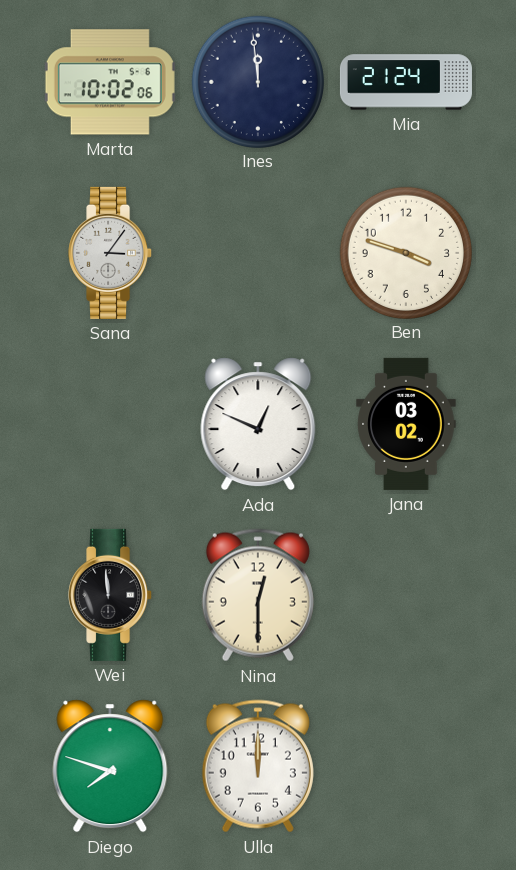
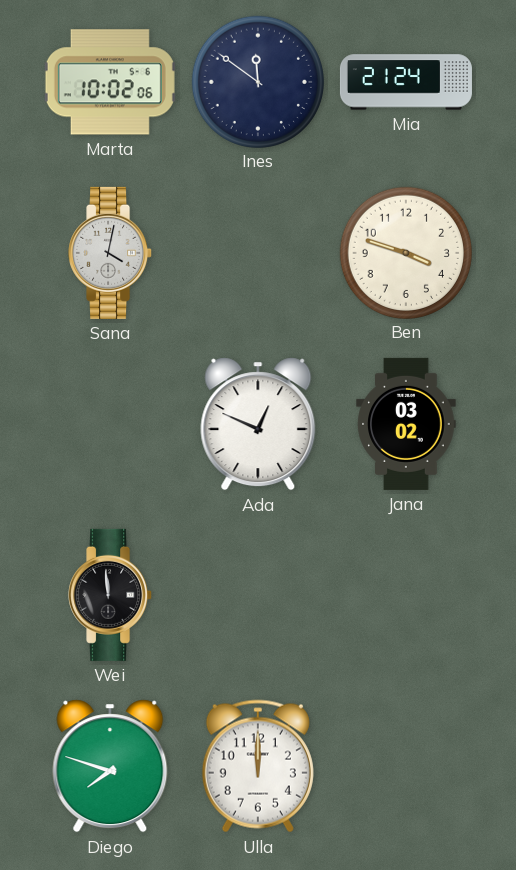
Ines: 11:59 -> 11:51 (257, 81)
Sana: 3:06 -> 4:02 (111, 253)
Nina: 12:30 -> none (258, 595)
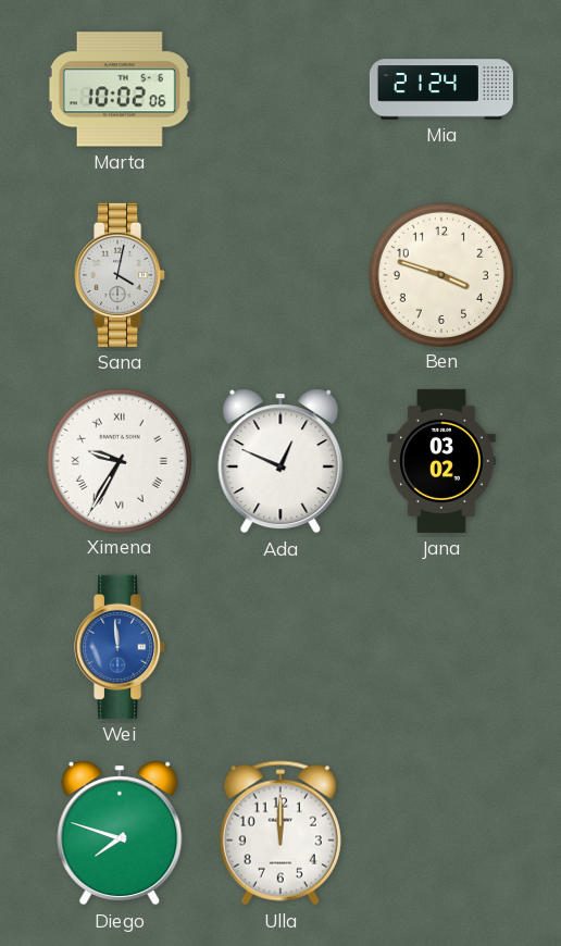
Ines: 11:51 -> none (257, 81)
Ximena: none -> 9:35 (119, 460)
Wei dial: black -> blue (121, 647)
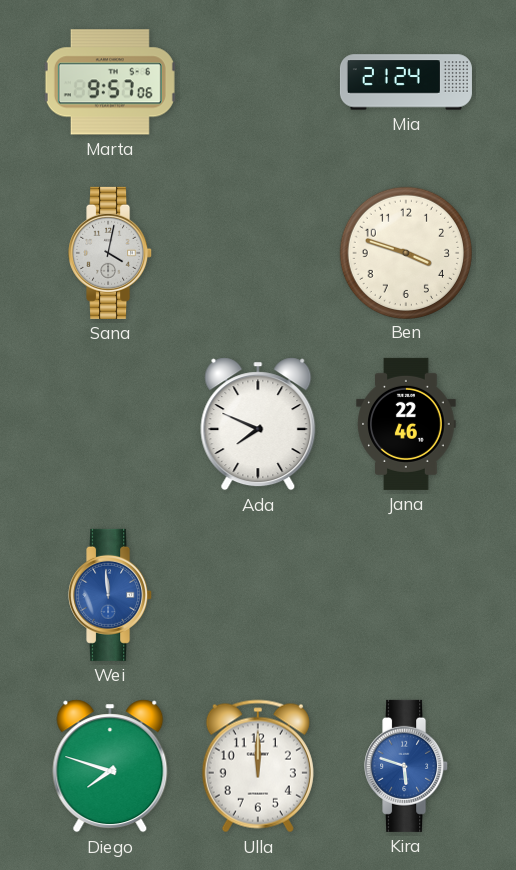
Marta: 10:02 -> 9:57 (110, 82)
Ximena: 9:35 -> none (119, 460)
Ada: 12:49 -> 7:49 (258, 424)
Jana: 03:02 -> 22:46 (406, 424)
Kira: none -> 5:48 (407, 766)
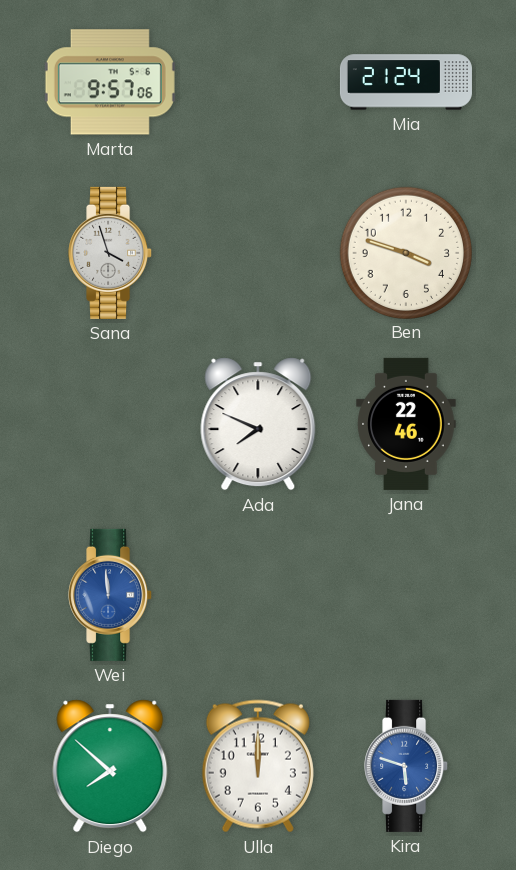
Sana: 4:02 -> 3:57 (111, 253)
Diego: 7:48 -> 7:52 (110, 766)
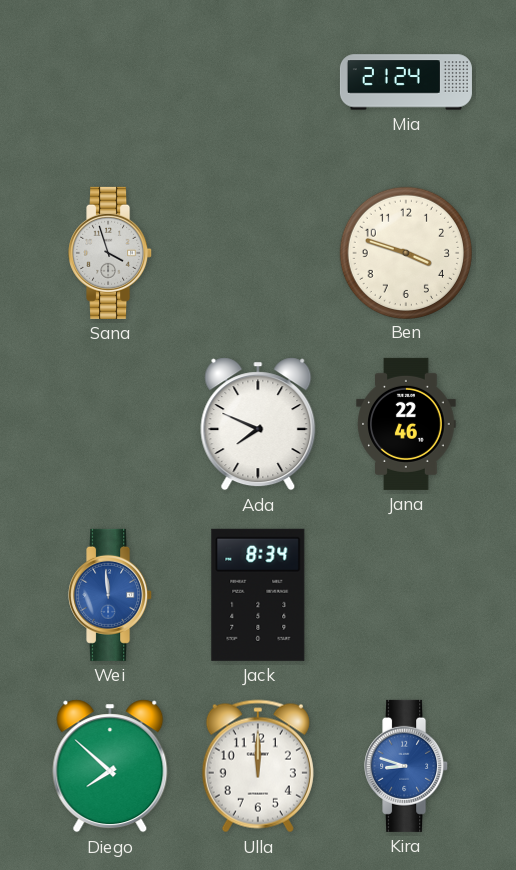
Marta: 9:57 -> none (110, 82)
Jack: none -> 8:34 (258, 595)
Kira: 5:48 -> 8:48 (407, 766)
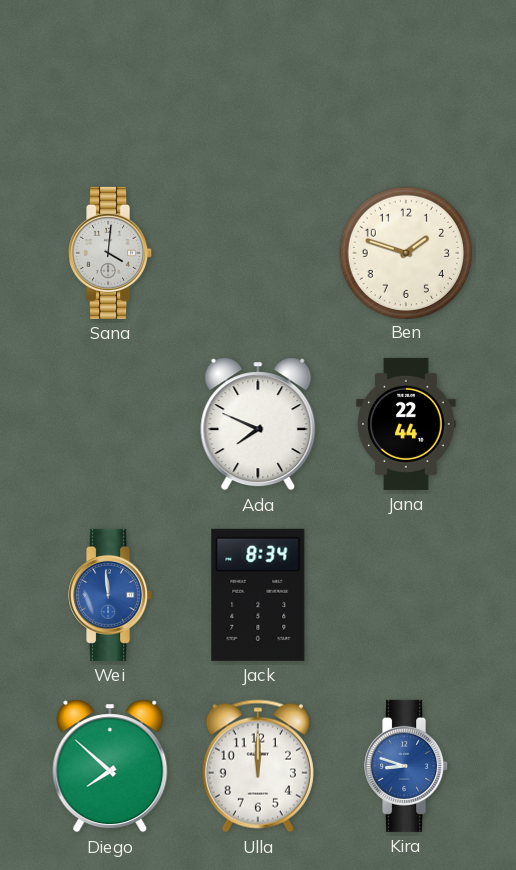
Mia: 21:24 -> none (406, 82)
Sana: 3:57 -> 4:01 (111, 253)
Ben: 3:48 -> 1:48 (405, 252)
Jana: 22:46 -> 22:44 (406, 424)
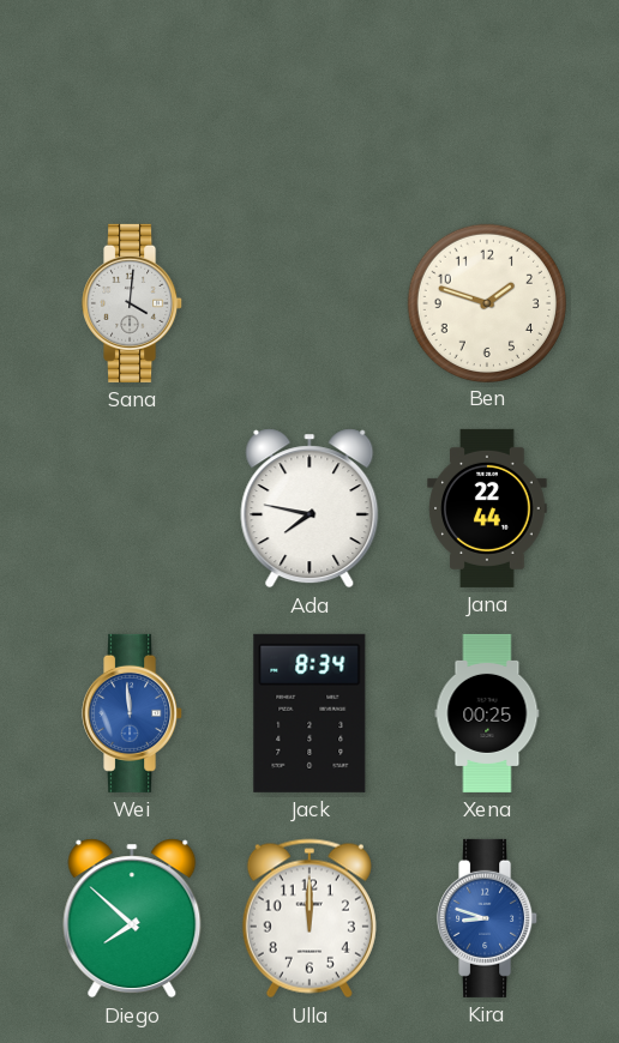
Ada: 7:49 -> 7:47 (309, 508)
Xena: none -> 00:25 (487, 713)
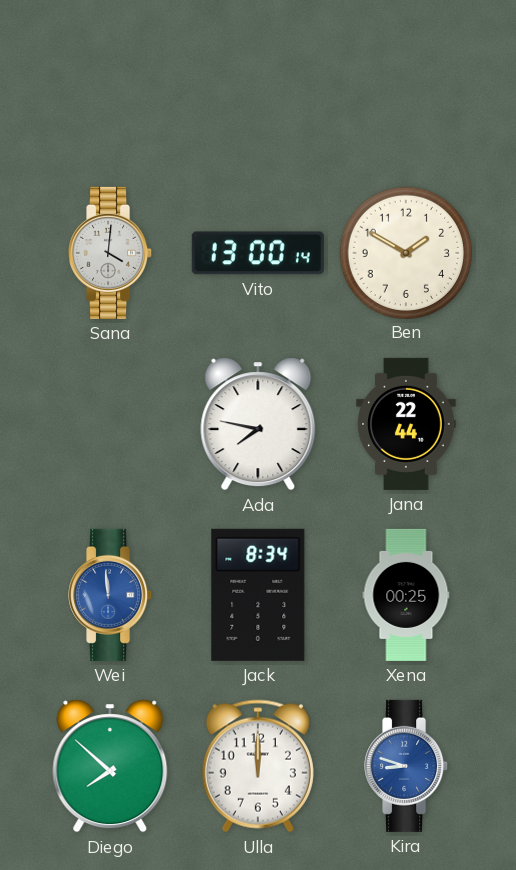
Vito: none -> 13:00 (258, 253)
Ben: 1:48 -> 1:50 (405, 252)
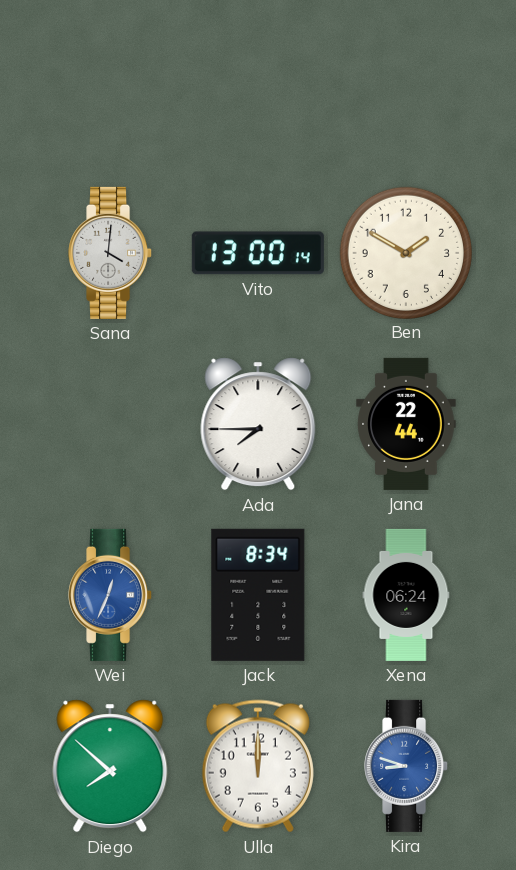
Ada: 7:47 -> 7:45 (258, 424)
Wei: 11:59 -> 12:34 (111, 595)
Xena: 00:25 -> 06:24 (406, 595)
